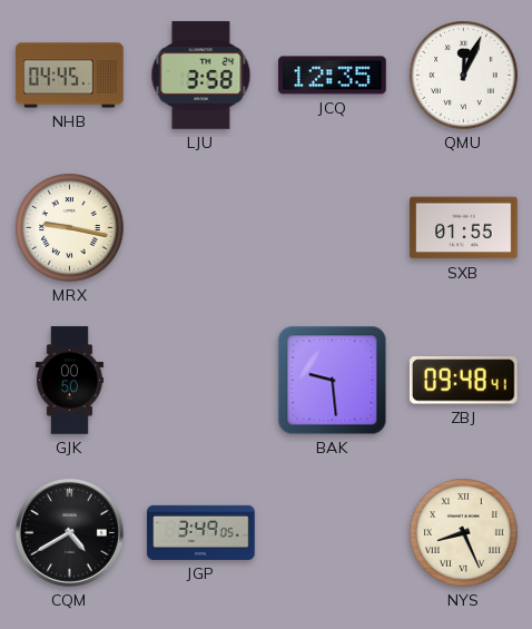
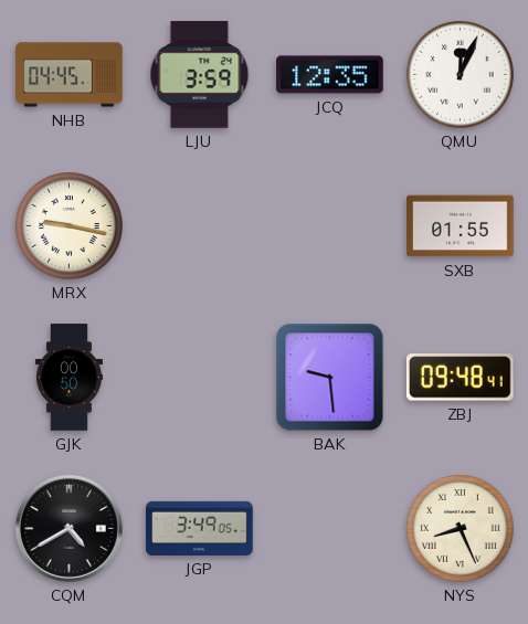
LJU: 3:58 -> 3:59 (200, 75)
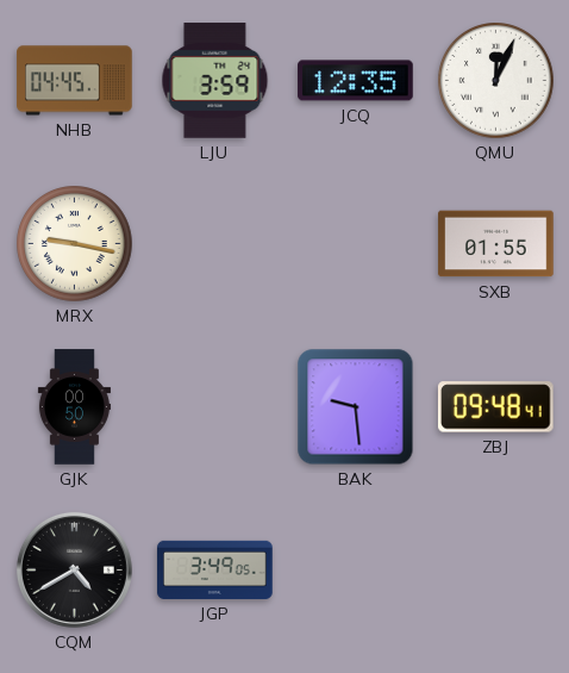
NYS: 8:26 -> none (461, 529)
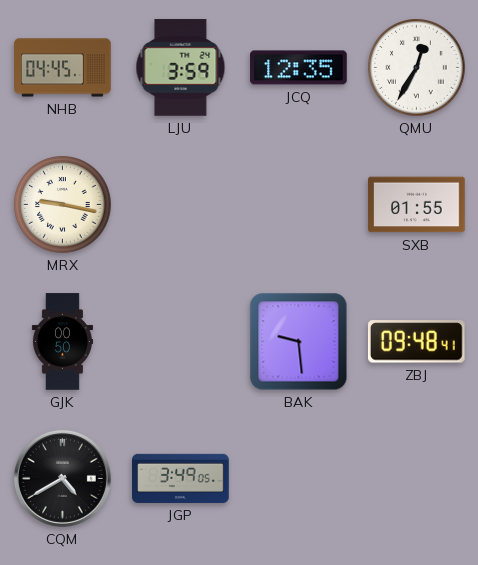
QMU: 12:04 -> 12:35 (417, 68)
